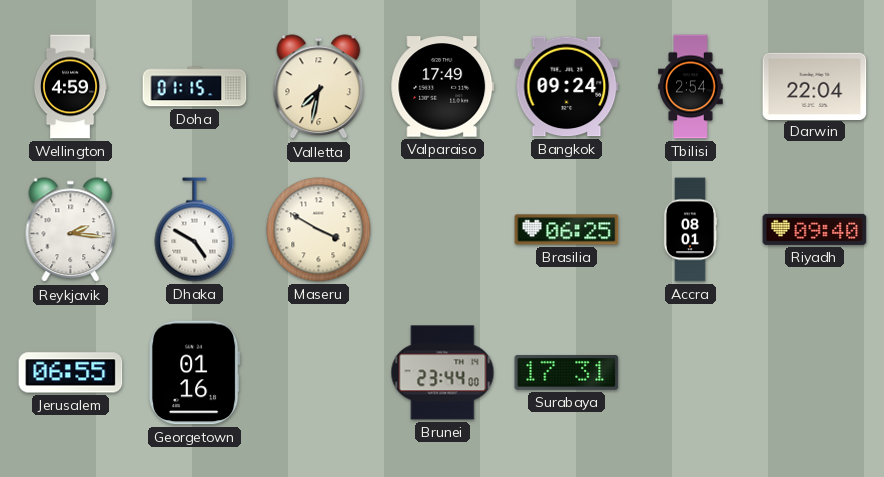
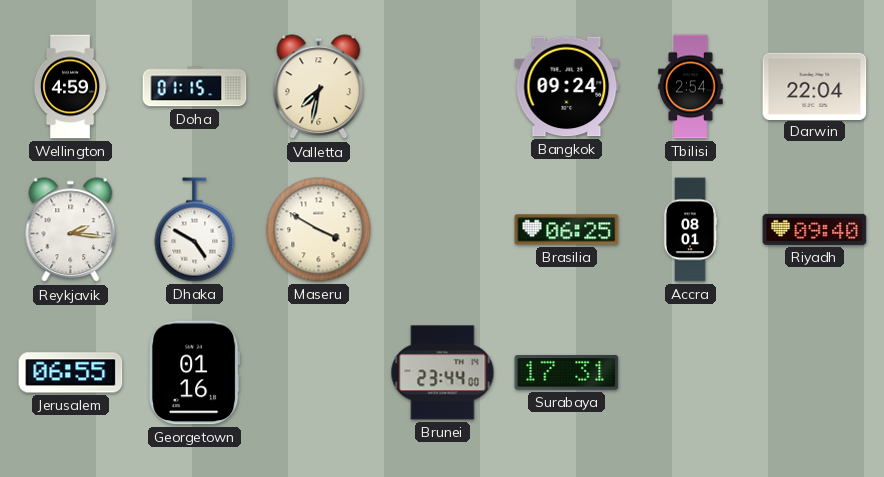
Valparaiso: 17:49 -> none (443, 87)
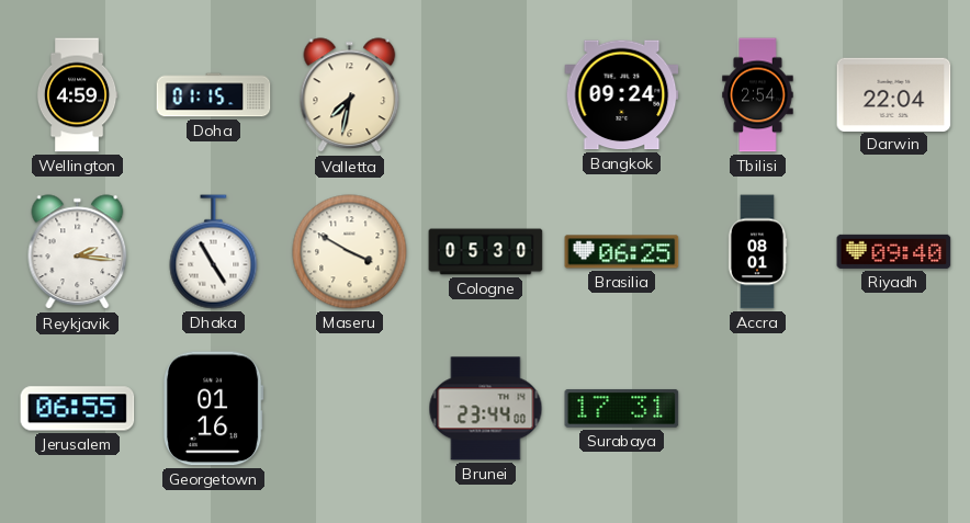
Dhaka: 4:50 -> 4:55 (214, 252)
Cologne: none -> 05:30 (486, 252)
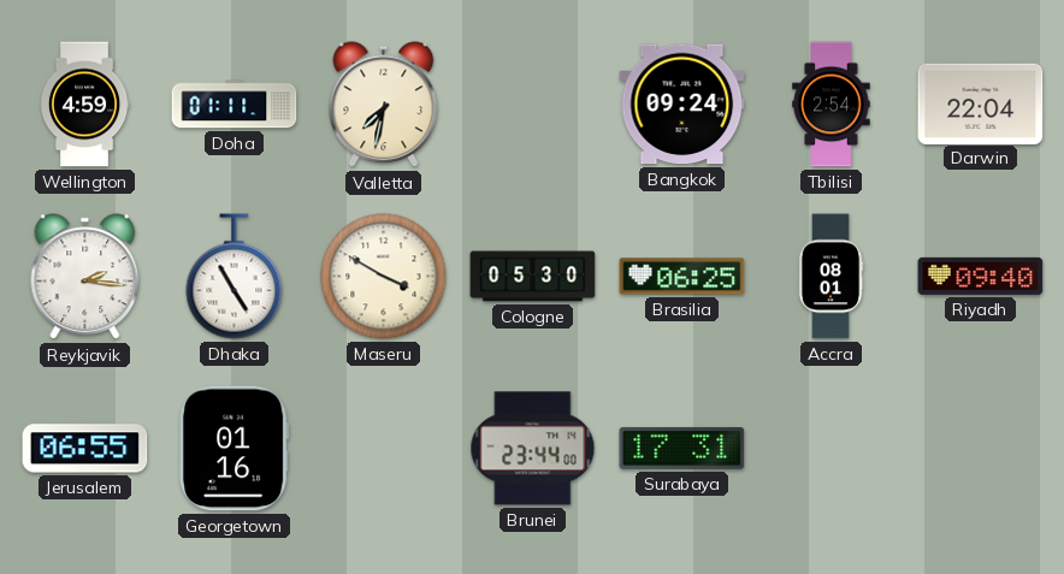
Doha: 01:15 -> 01:11 (235, 105)
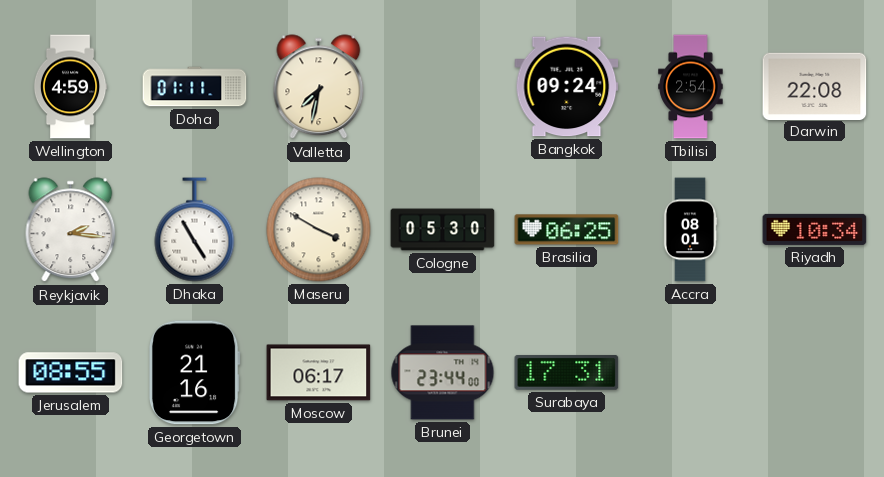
Darwin: 22:04 -> 22:08 (815, 86)
Riyadh: 09:40 -> 10:34 (815, 229)
Jerusalem: 06:55 -> 08:55 (71, 373)
Georgetown: 01:16 -> 21:16 (194, 373)
Moscow: none -> 06:17 (319, 373)
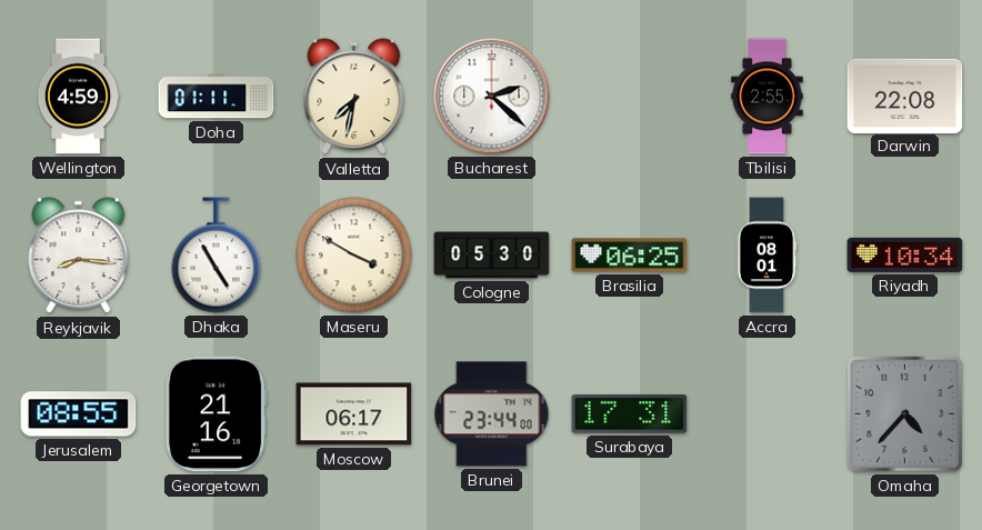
Bucharest: none -> 2:22 (492, 97)
Bangkok: 09:24 -> none (567, 87)
Tbilisi: 2:54 -> 2:55 (768, 97)
Reykjavik: 2:16 -> 8:16 (79, 256)
Omaha: none -> 4:37 (904, 413)
